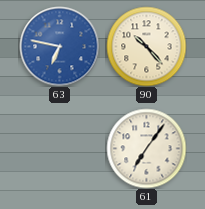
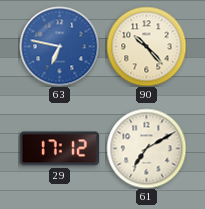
29: none -> 17:12 (59, 149)
61: 7:06 -> 7:10 (146, 148)
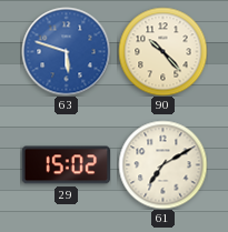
63: 6:47 -> 5:48 (66, 51)
29: 17:12 -> 15:02 (66, 165)
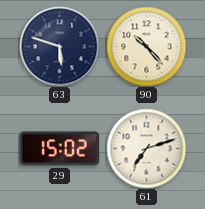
63 dial: blue -> navy (59, 46)
61: 7:10 -> 7:12 (146, 148)
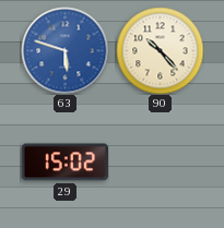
63 dial: navy -> blue (64, 50)
61: 7:12 -> none (146, 148)
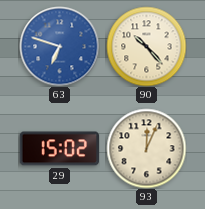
63: 5:48 -> 6:48 (59, 46)
93: none -> 12:04 (146, 148)
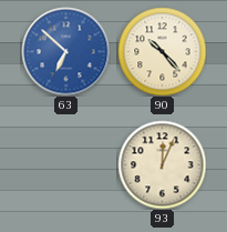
63: 6:48 -> 6:52 (65, 51)
29: 15:02 -> none (59, 149)
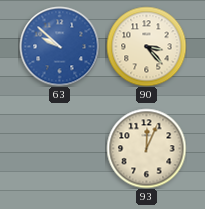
63: 6:52 -> 9:52 (59, 46)
90: 10:23 -> 3:23 (146, 46)
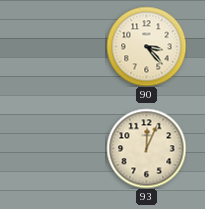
63: 9:52 -> none (59, 46)
